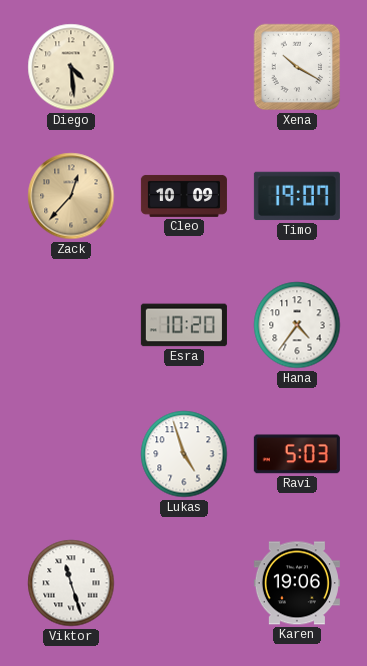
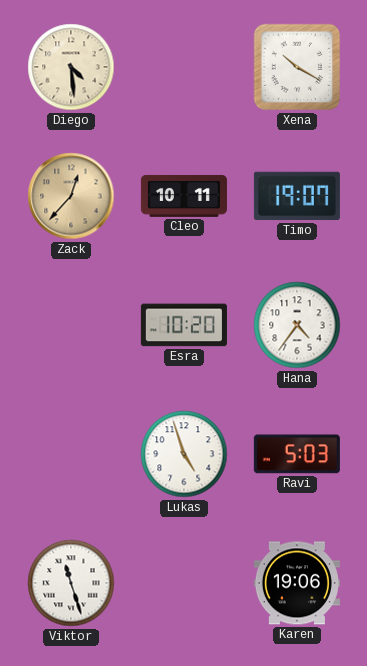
Cleo: 10:09 -> 10:11 (184, 196)
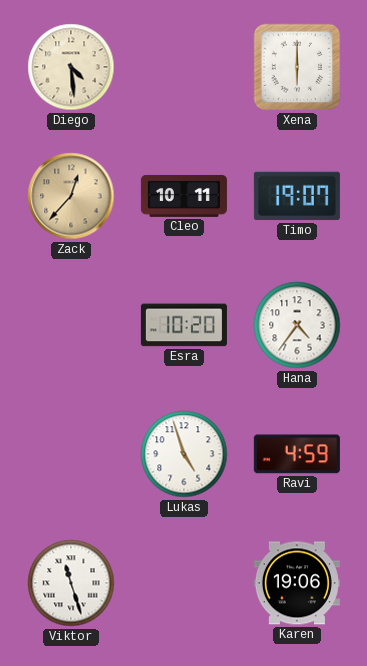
Xena: 10:20 -> 6:00 (297, 67)
Ravi: 5:03 -> 4:59 (297, 454)
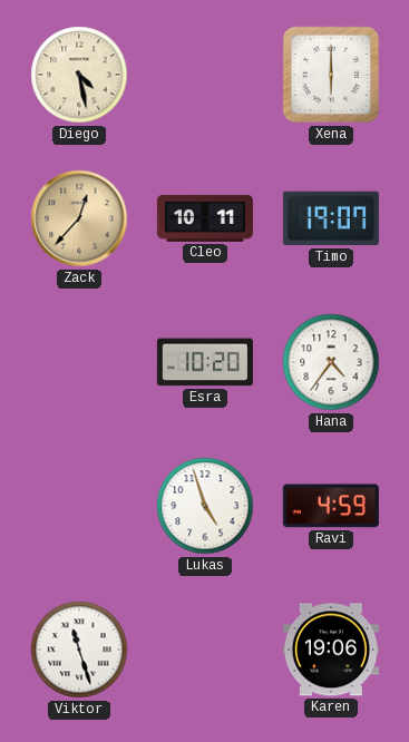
Diego: 4:29 -> 4:28 (79, 75)
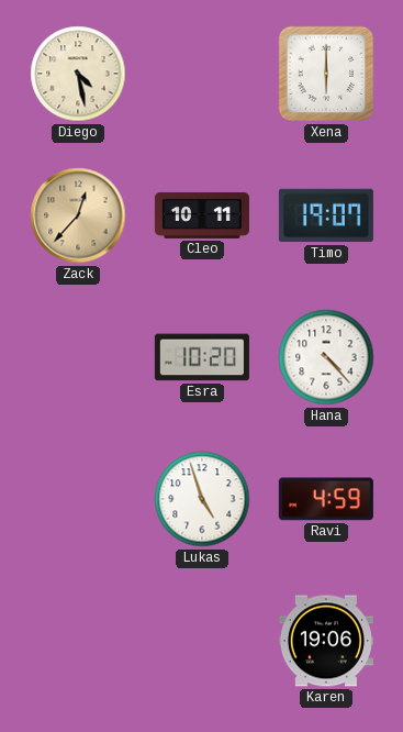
Hana: 4:36 -> 4:23 (326, 357)
Viktor: 11:27 -> none (79, 650)
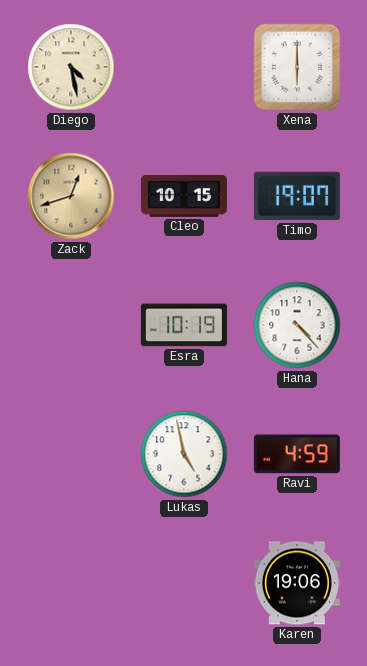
Zack: 12:37 -> 12:42 (71, 196)
Cleo: 10:11 -> 10:15 (184, 196)
Esra: 10:20 -> 10:19 (184, 325)
Lukas: 4:57 -> 4:58 (184, 454)
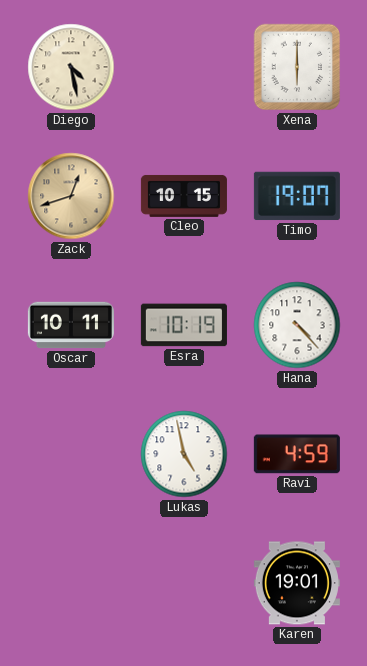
Oscar: none -> 10:11 (71, 325)
Karen: 19:06 -> 19:01 (297, 583)
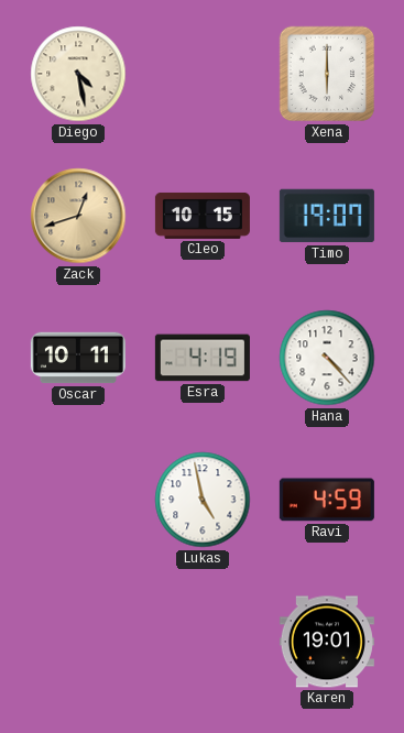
Esra: 10:19 -> 4:19 (203, 358)
